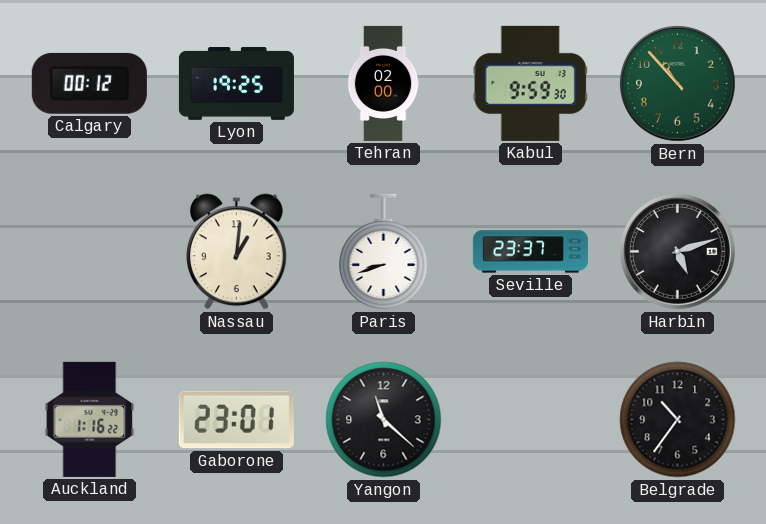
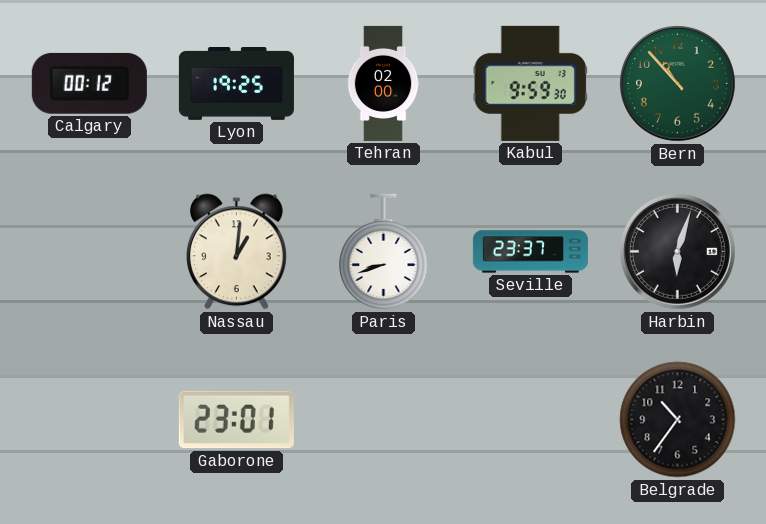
Harbin: 5:12 -> 6:03 (677, 251)
Auckland: 1:16 -> none (90, 419)
Yangon: 11:22 -> none (384, 420)
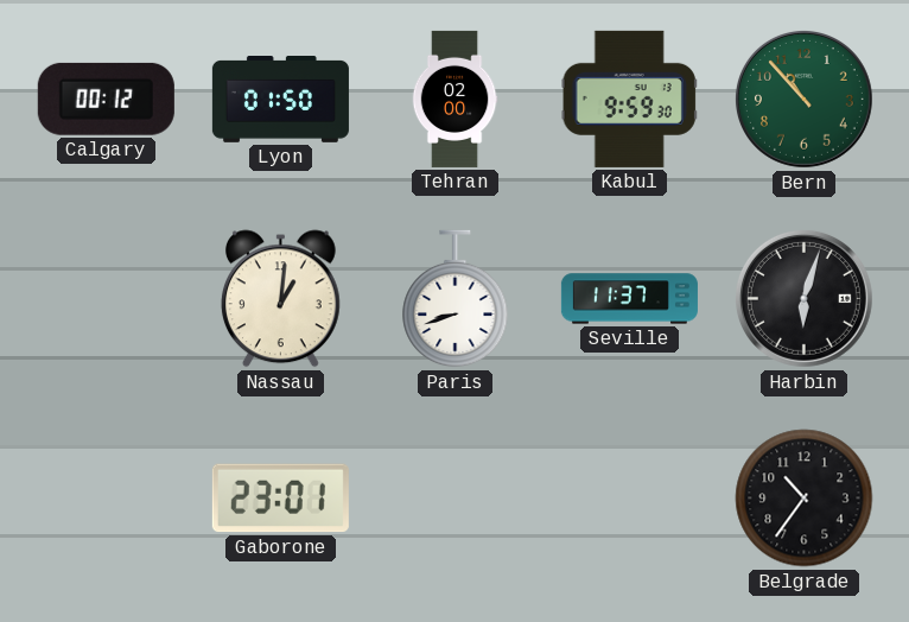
Lyon: 19:25 -> 01:50 (280, 100)
Seville: 23:37 -> 11:37 (629, 299)
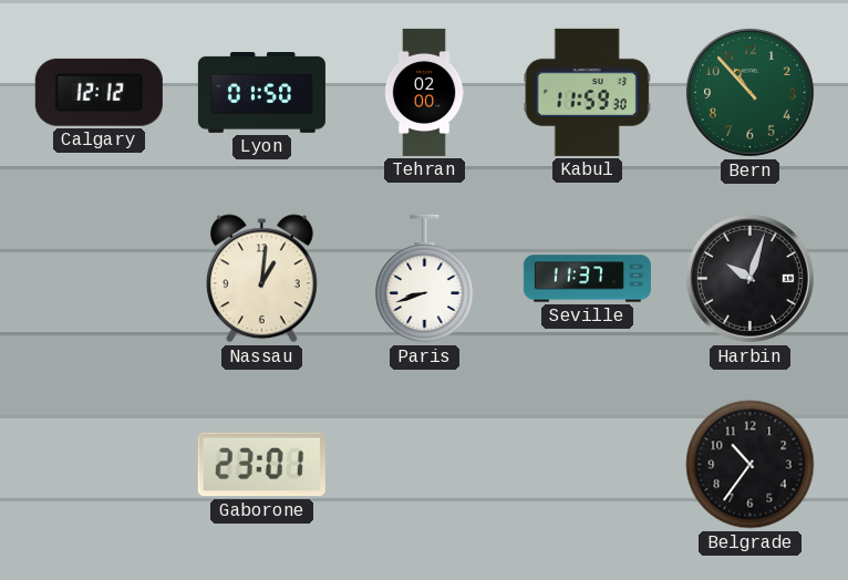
Calgary: 00:12 -> 12:12 (99, 92)
Kabul: 9:59 -> 11:59 (587, 92)
Harbin: 6:03 -> 10:03 (749, 278)
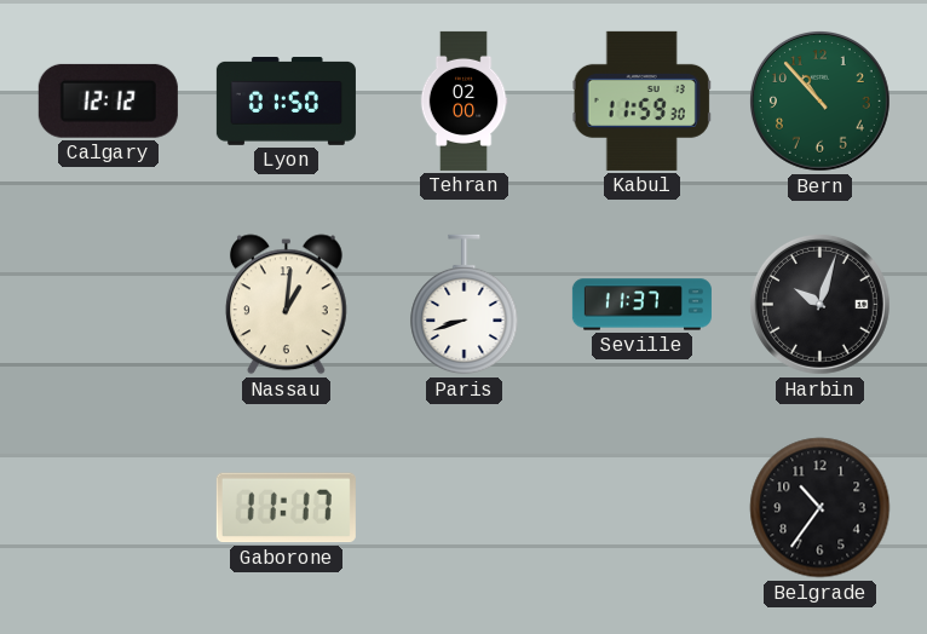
Gaborone: 23:01 -> 11:17 (286, 508)
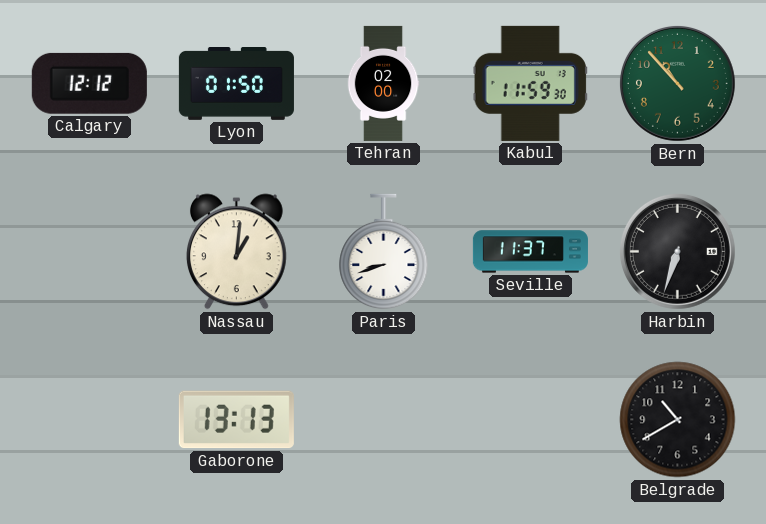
Harbin: 10:03 -> 6:33 (677, 251)
Gaborone: 11:17 -> 13:13 (236, 420)
Belgrade: 10:36 -> 10:40 (678, 420)
